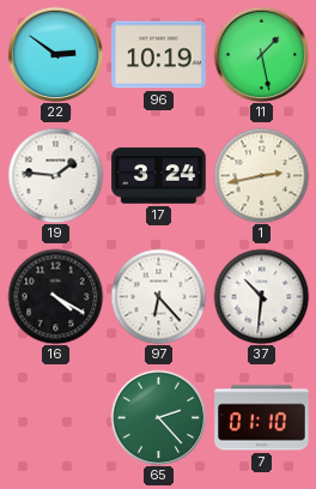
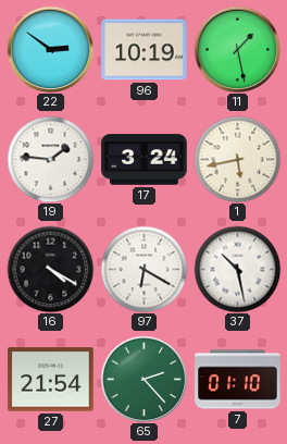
1: 2:43 -> 5:43 (237, 159)
97: 6:23 -> 6:20 (143, 269)
37: 10:31 -> 10:28 (237, 269)
27: none -> 21:54 (51, 380)
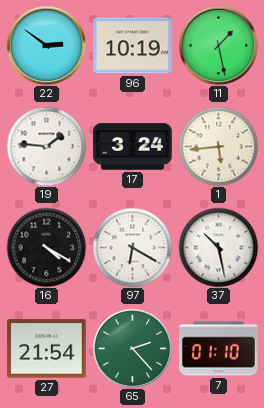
1: 5:43 -> 5:44 (218, 146)
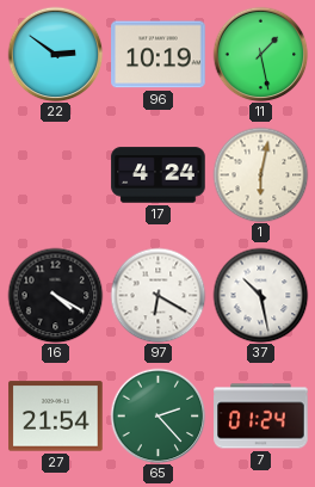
19: 1:46 -> none (46, 146)
17: 3:24 -> 4:24 (159, 175)
1: 5:44 -> 6:02 (260, 174)
7: 01:10 -> 01:24 (261, 417)
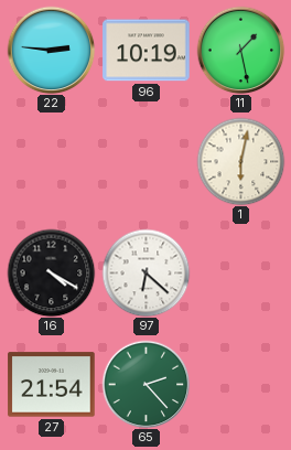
22: 2:51 -> 2:46 (51, 50)
17: 4:24 -> none (159, 175)
97: 6:20 -> 6:22 (145, 272)
37: 10:28 -> none (260, 295)
7: 01:24 -> none (261, 417)
